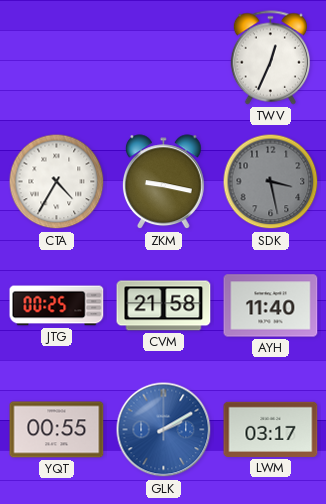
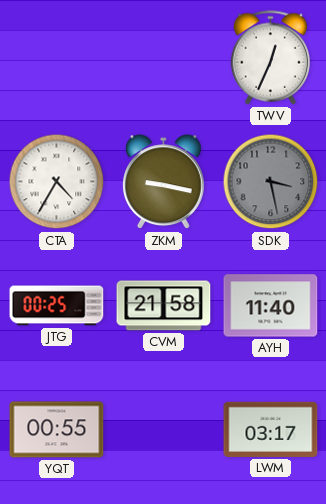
GLK: 2:10 -> none (164, 430)
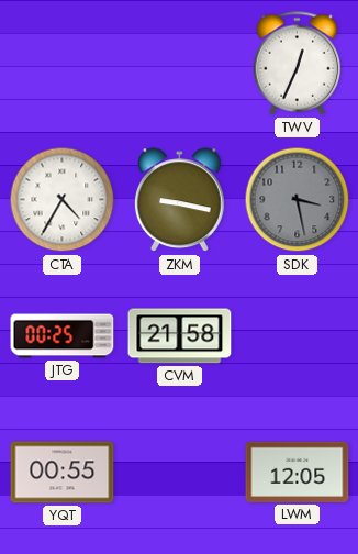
AYH: 11:40 -> none (271, 306)
LWM: 03:17 -> 12:05 (298, 472)
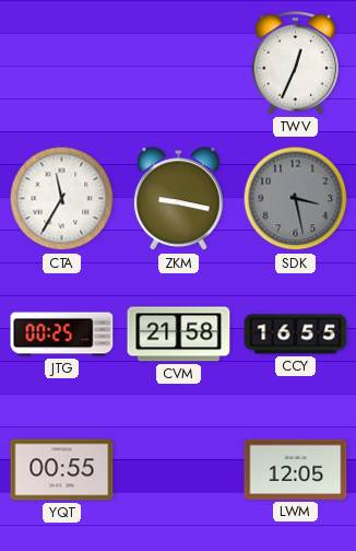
CTA: 4:35 -> 11:35 (62, 199)
CCY: none -> 16:55 (296, 335)
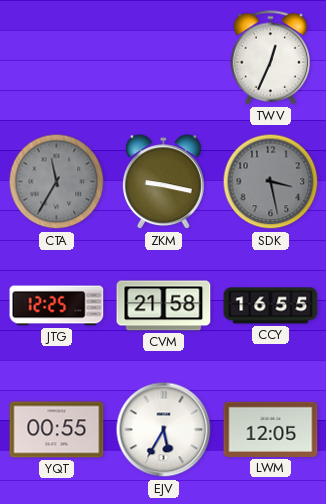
CTA dial: white -> grey (57, 182)
JTG: 00:25 -> 12:25 (57, 306)
EJV: none -> 5:35 (164, 430)
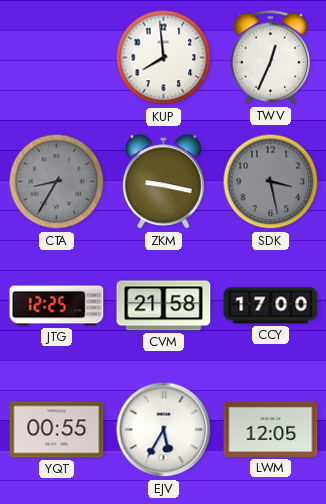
KUP: none -> 7:59 (164, 58)
CTA: 11:35 -> 8:35 (57, 182)
CCY: 16:55 -> 17:00 (271, 306)
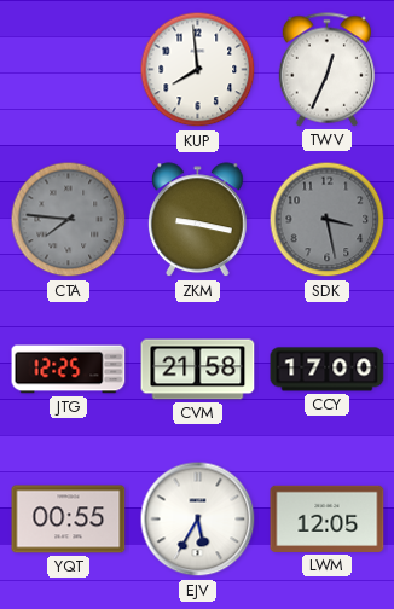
CTA: 8:35 -> 7:46 (69, 220)
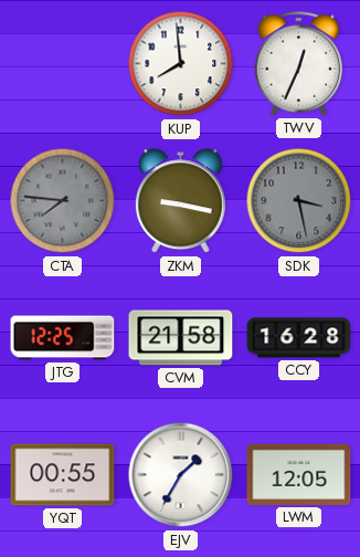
CCY: 17:00 -> 16:28 (299, 338)
EJV: 5:35 -> 1:35 (181, 475)
